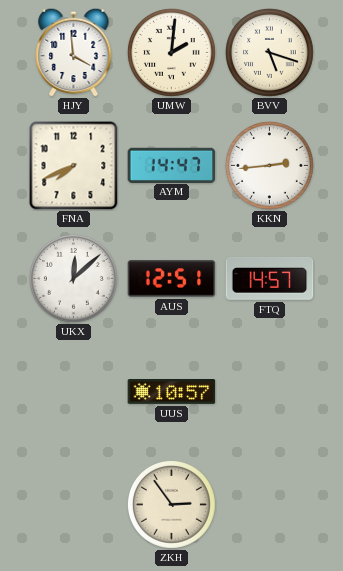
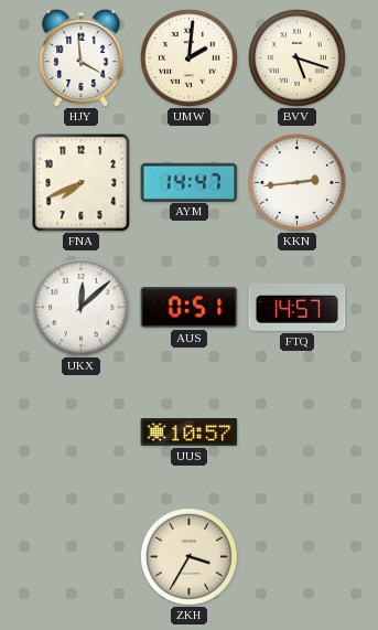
AUS: 12:51 -> 0:51 (190, 308)
ZKH: 2:54 -> 3:35 (188, 556)
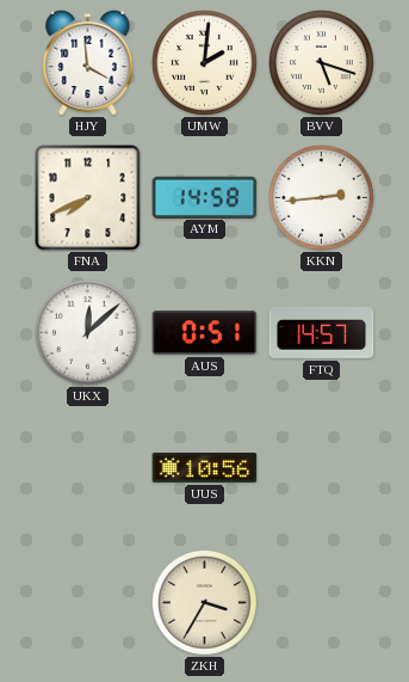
AYM: 14:47 -> 14:58 (205, 197)
UUS: 10:57 -> 10:56 (205, 468)
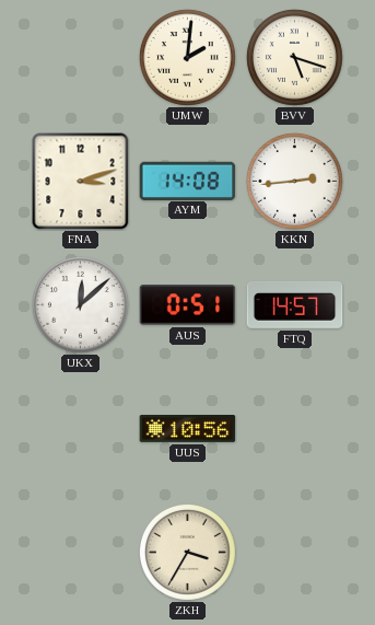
HJY: 3:59 -> none (88, 62)
FNA: 7:41 -> 3:12 (81, 182)
AYM: 14:58 -> 14:08 (188, 181)
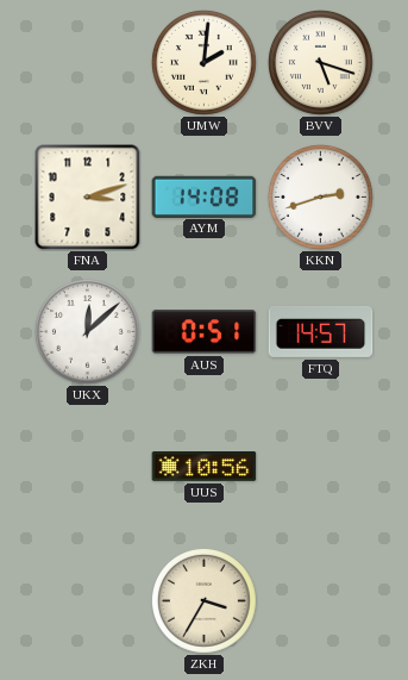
KKN: 2:44 -> 2:42 (320, 196)
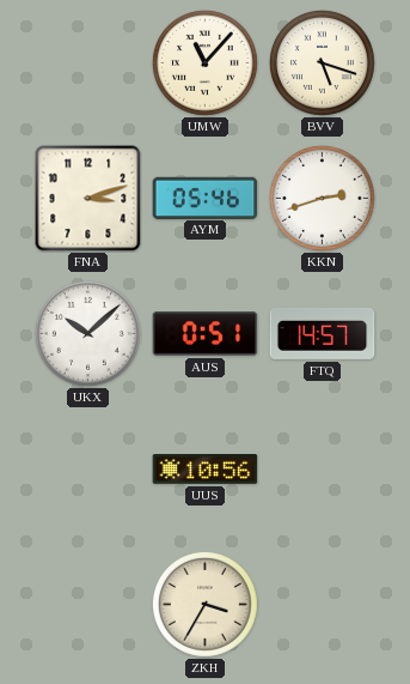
UMW: 2:01 -> 11:07 (204, 62)
AYM: 14:08 -> 05:46 (206, 198)
UKX: 12:08 -> 10:08 (87, 333)
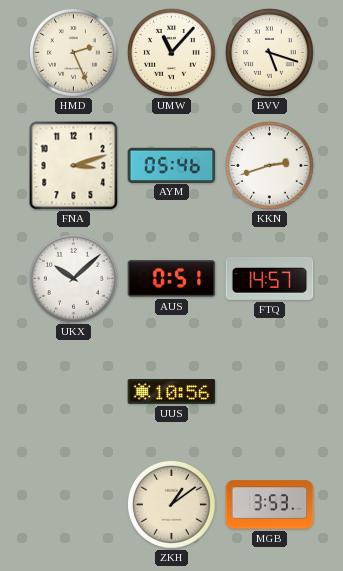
HMD: none -> 2:26 (73, 52)
ZKH: 3:35 -> 1:09 (171, 504)
MGB: none -> 3:53 (270, 505)
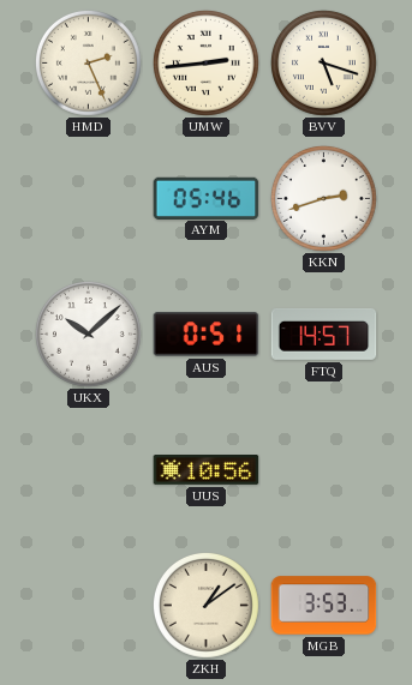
UMW: 11:07 -> 2:44 (205, 62)
FNA: 3:12 -> none (74, 166)
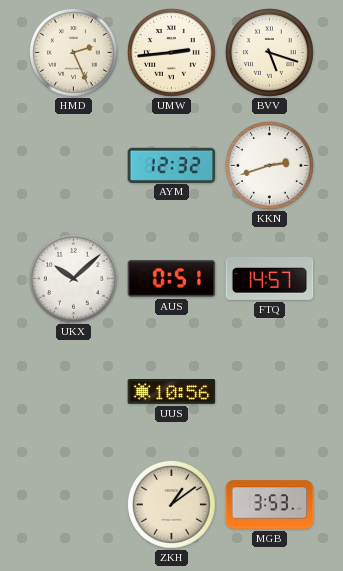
AYM: 05:46 -> 12:32 (172, 165)
